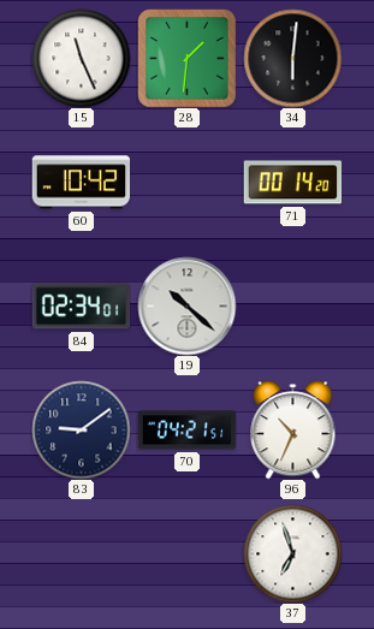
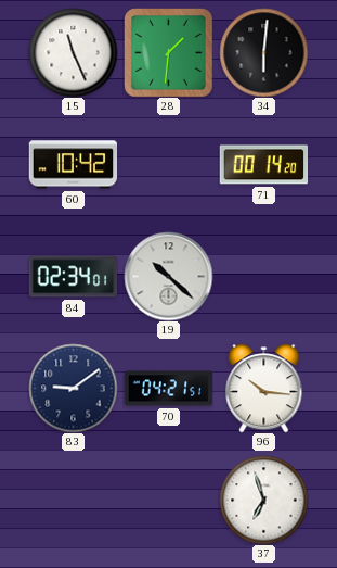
96: 10:34 -> 10:16 (264, 389)
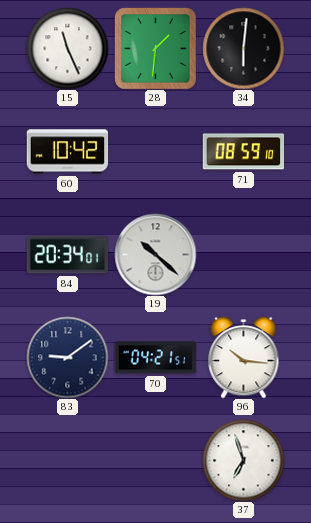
71: 00:14 -> 08:59 (243, 152)
84: 02:34 -> 20:34 (67, 255)
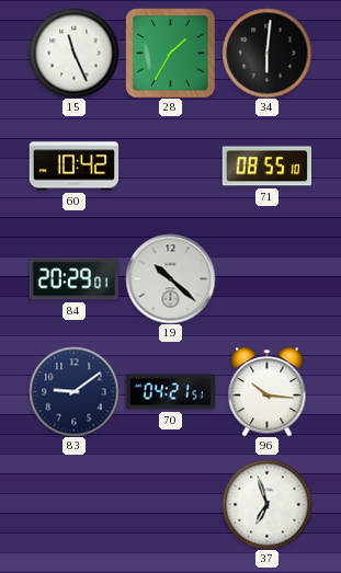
28: 1:31 -> 1:35 (171, 54)
71: 08:59 -> 08:55 (266, 167)
84: 20:34 -> 20:29 (73, 279)
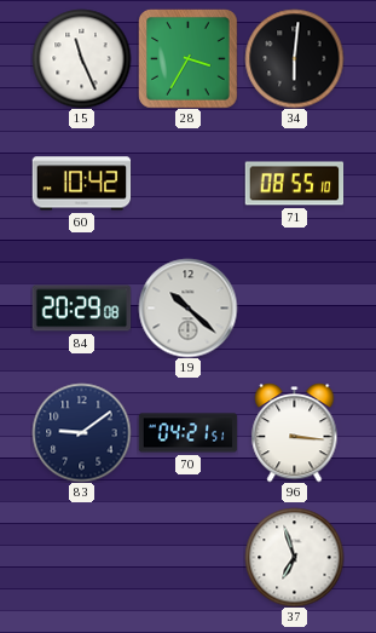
28: 1:35 -> 3:35 (189, 59)
84: 20:29:01 -> 20:29:08 (81, 309)
96: 10:16 -> 3:16 (295, 433)
